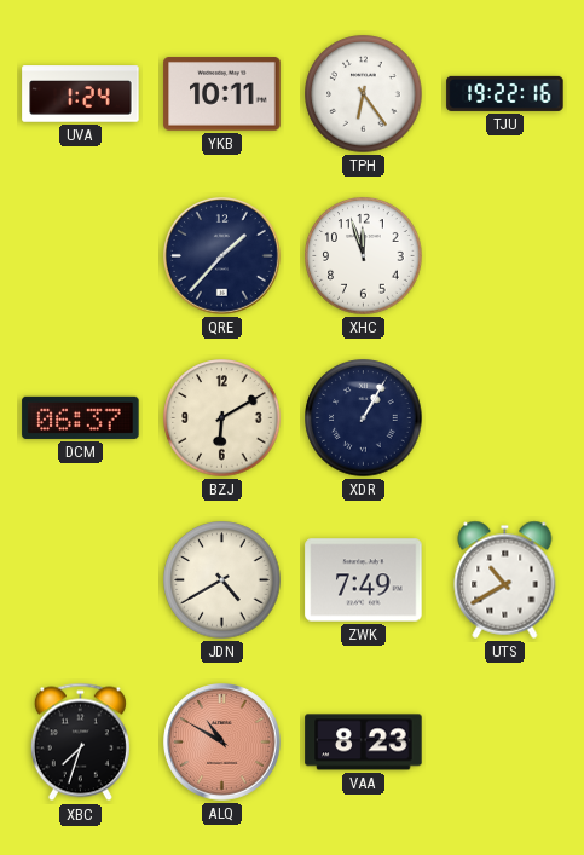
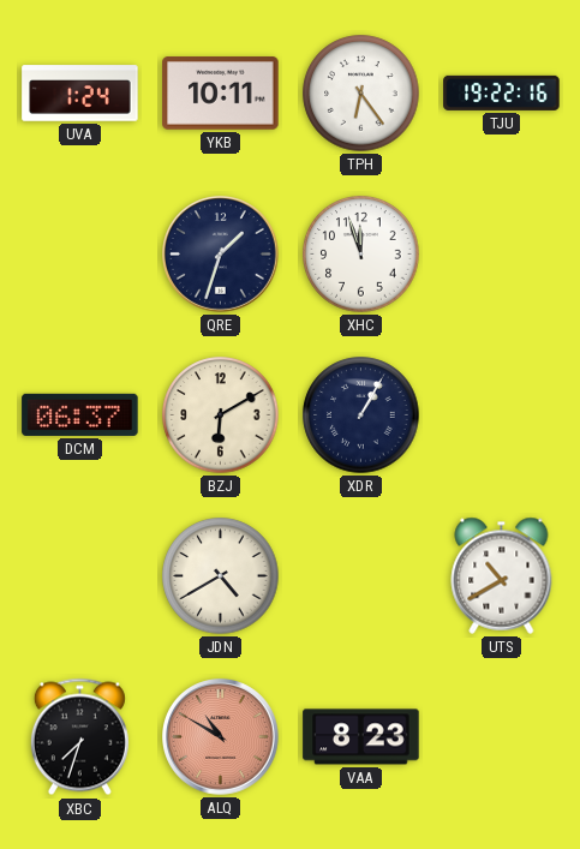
QRE: 1:37 -> 1:33 (221, 255)
ZWK: 7:49 -> none (364, 580)
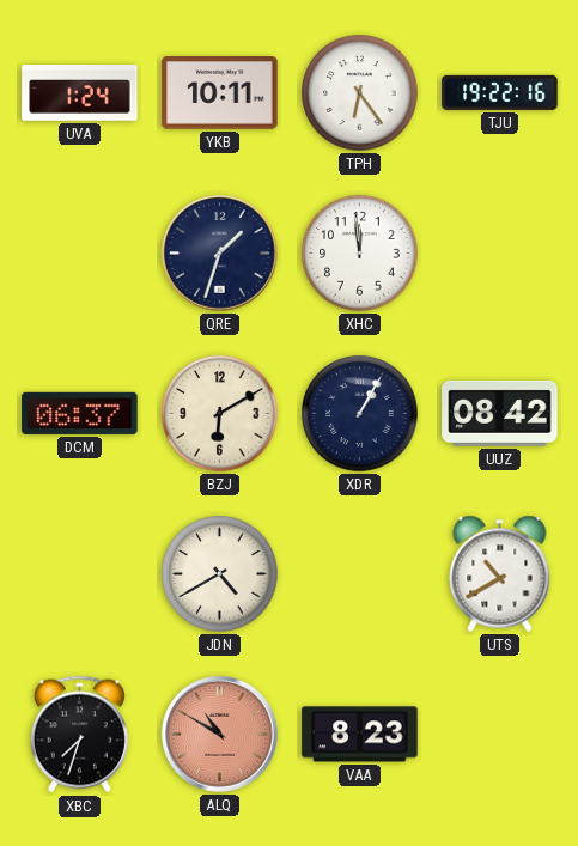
XHC: 11:57 -> 11:59 (360, 254)
UUZ: none -> 08:42 (500, 413)
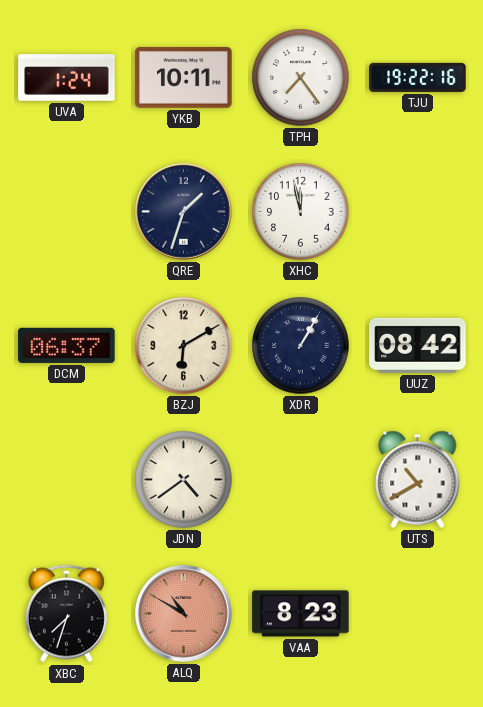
TPH: 6:24 -> 7:24 (301, 78)
XHC: 11:59 -> 11:58 (301, 212)
JDN: 4:40 -> 4:39 (184, 480)
